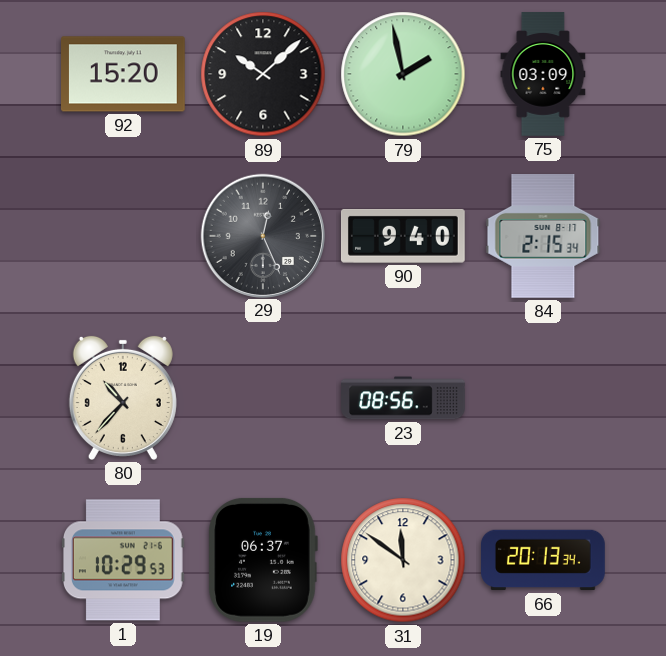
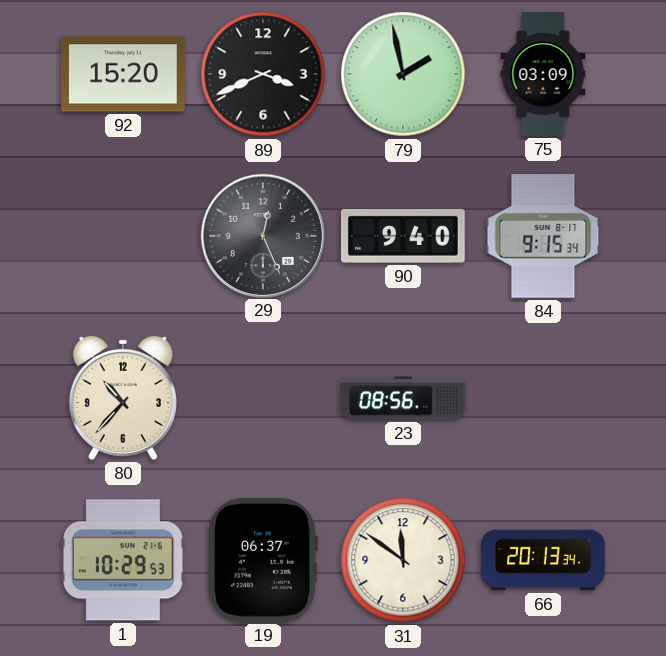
89: 10:08 -> 3:41 (263, 74)
84: 2:15 -> 9:15 (543, 237)
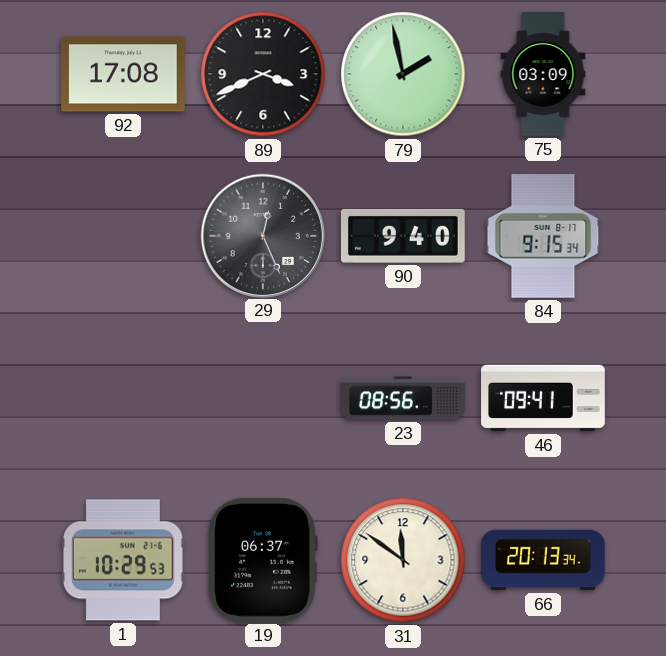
92: 15:20 -> 17:08 (124, 74)
80: 10:37 -> none (123, 398)
46: none -> 09:41 (543, 398)
